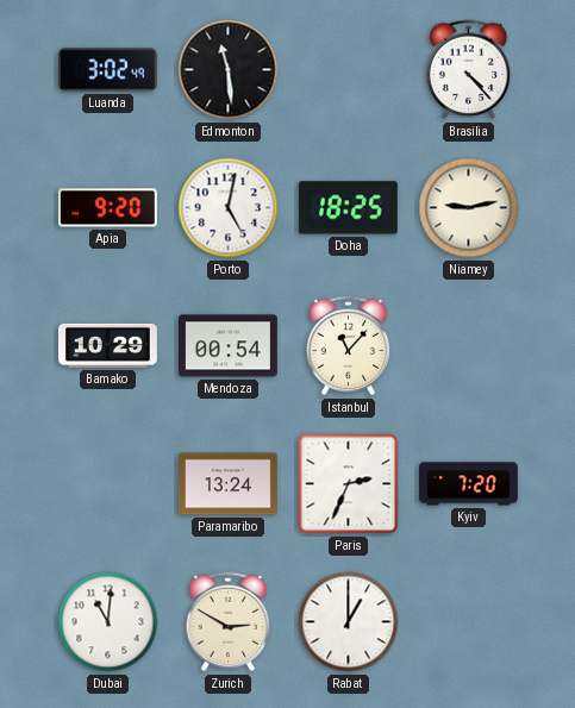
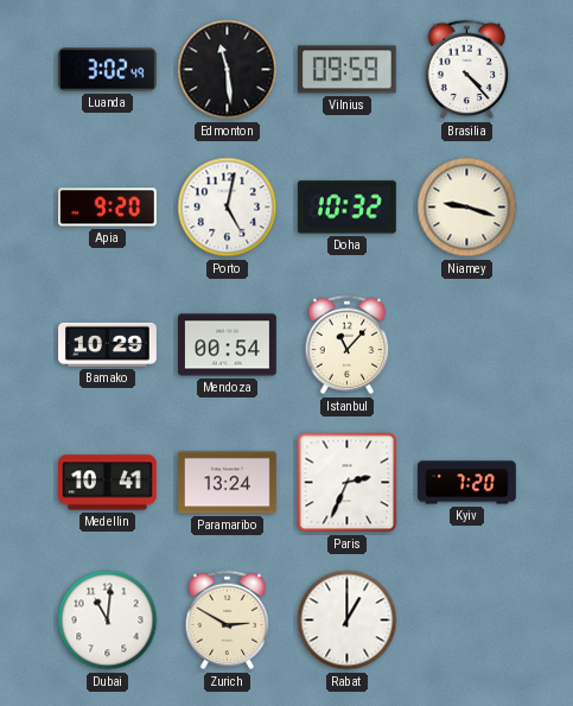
Vilnius: none -> 09:59 (346, 70)
Doha: 18:25 -> 10:32 (346, 208)
Niamey: 9:13 -> 9:18 (467, 208)
Medellin: none -> 10:41 (108, 483)
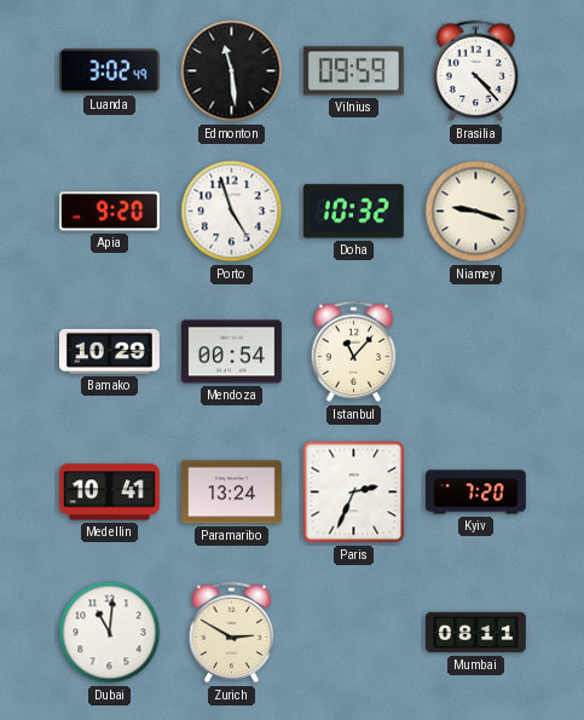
Porto: 5:02 -> 4:57 (232, 212)
Rabat: 1:00 -> none (348, 621)
Mumbai: none -> 08:11 (476, 633)
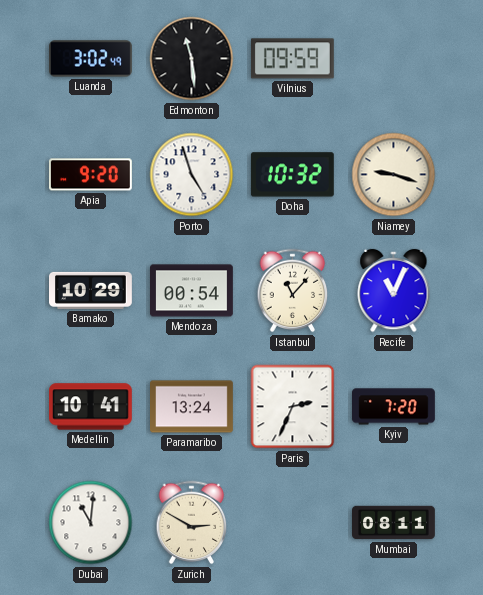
Brasilia: 4:23 -> none (476, 71)
Recife: none -> 11:04 (394, 291)
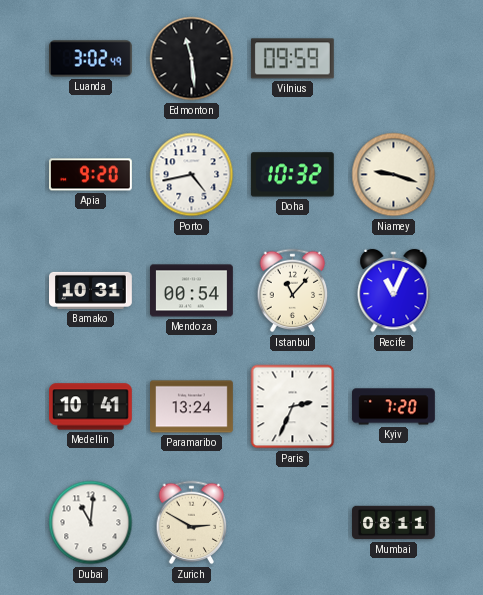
Porto: 4:57 -> 4:43 (192, 175)
Bamako: 10:29 -> 10:31 (91, 290)
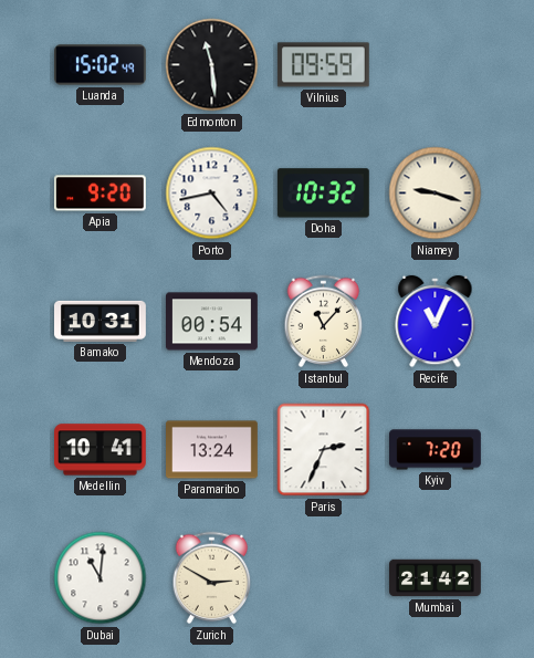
Luanda: 3:02 -> 15:02 (101, 65)
Mumbai: 08:11 -> 21:42 (436, 578)
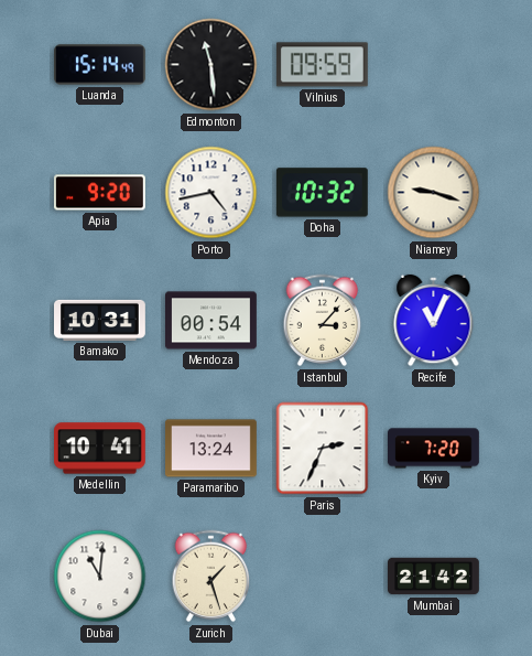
Luanda: 15:02 -> 15:14 (100, 65)
Istanbul: 11:07 -> 3:07 (323, 321)
Zurich: 2:50 -> 1:27 (211, 577)
